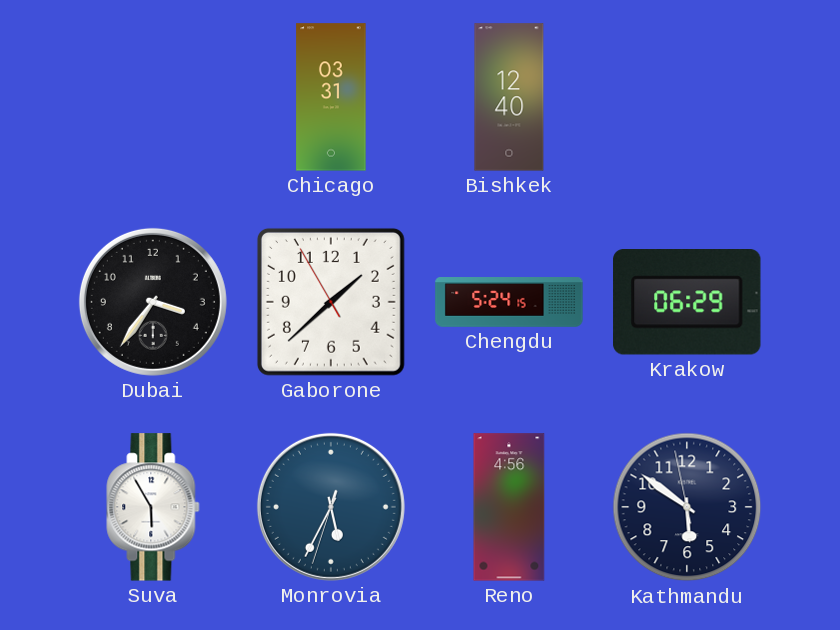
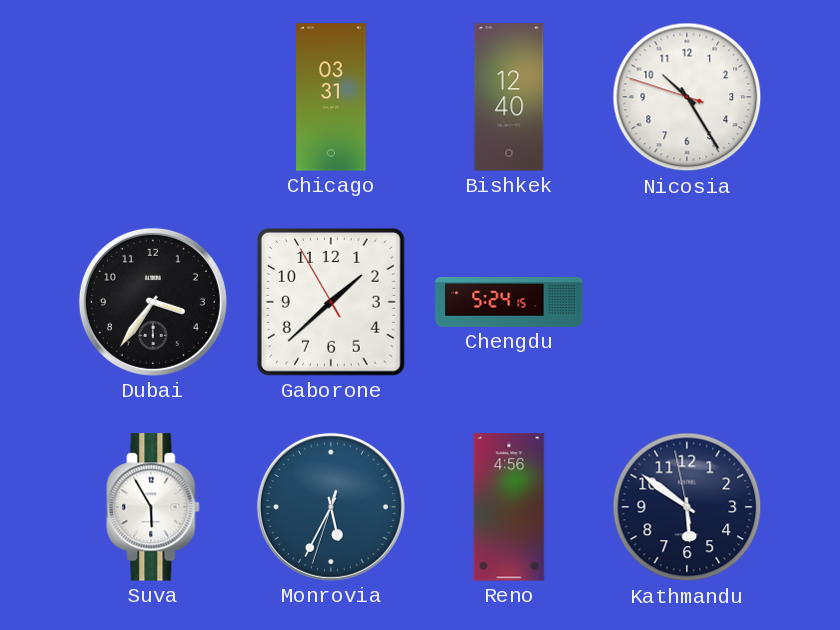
Nicosia: none -> 10:24 (687, 97)
Krakow: 06:29 -> none (687, 303)
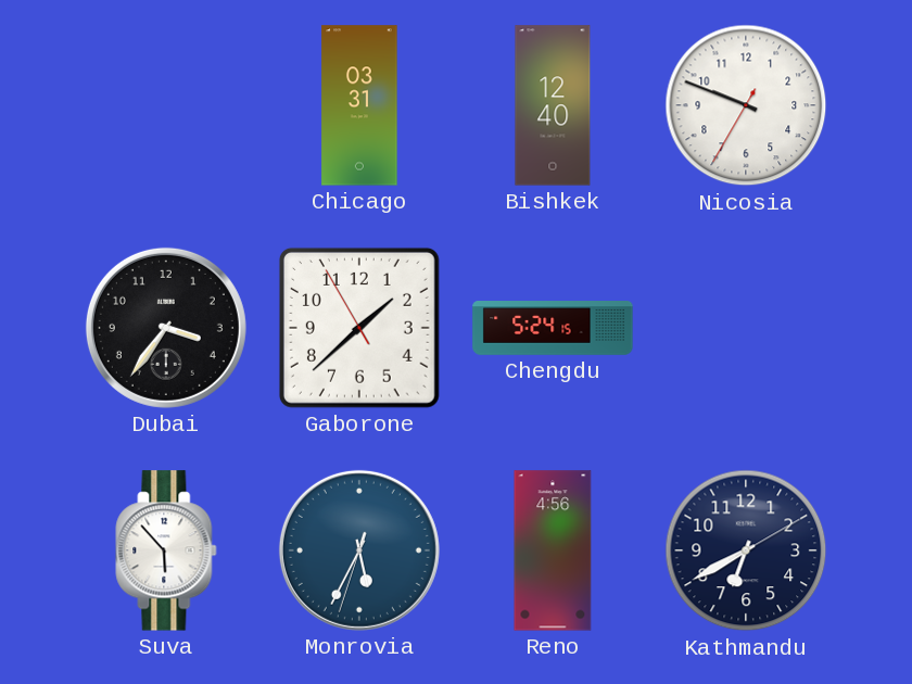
Nicosia: 10:24 -> 9:48 (746, 105)
Suva: 5:55 -> 5:53 (166, 550)
Kathmandu: 5:50 -> 6:40 (746, 550)
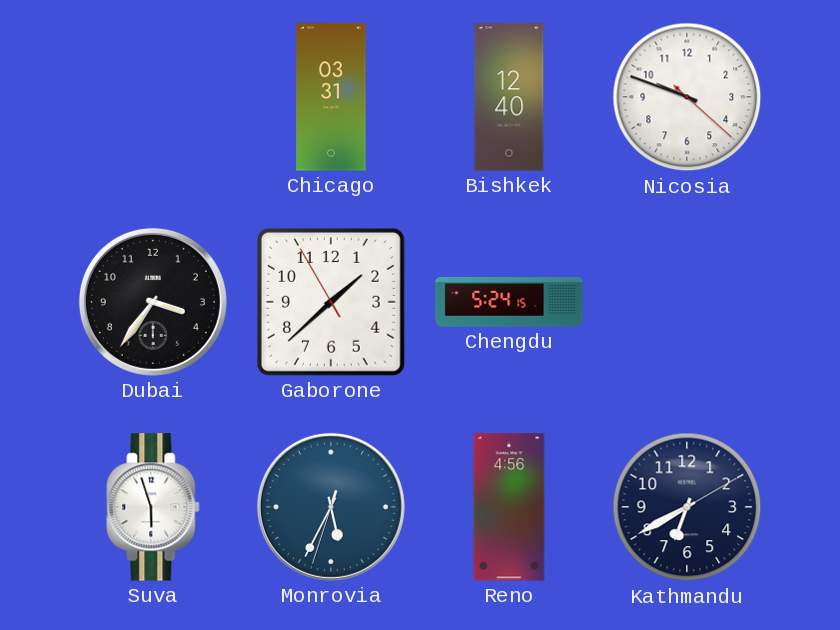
Nicosia: 9:48:35 -> 9:48:22 (687, 97)
Suva: 5:53 -> 5:57 (153, 507)
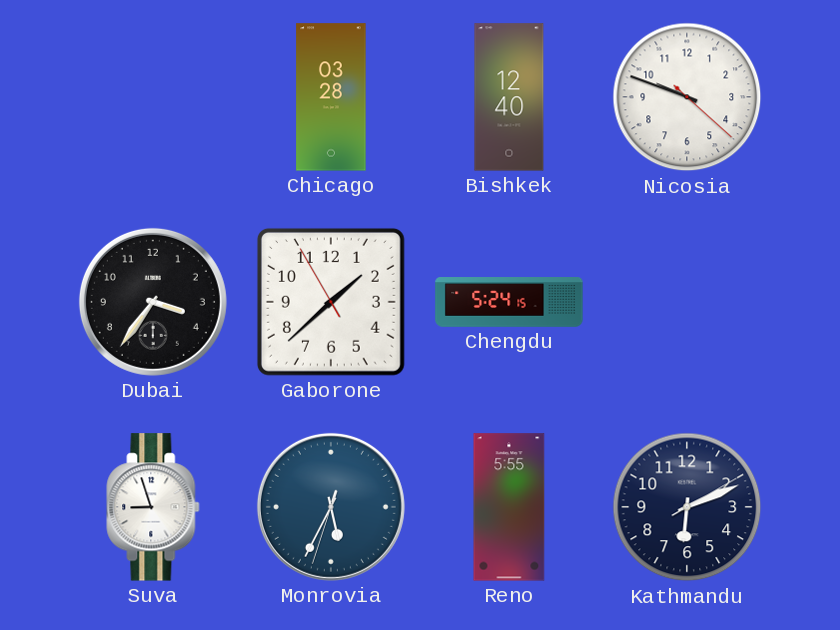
Chicago: 03:31 -> 03:28 (331, 97)
Suva: 5:57 -> 8:57 (153, 507)
Reno: 4:56 -> 5:55 (509, 507)
Kathmandu: 6:40 -> 6:11 (687, 507)
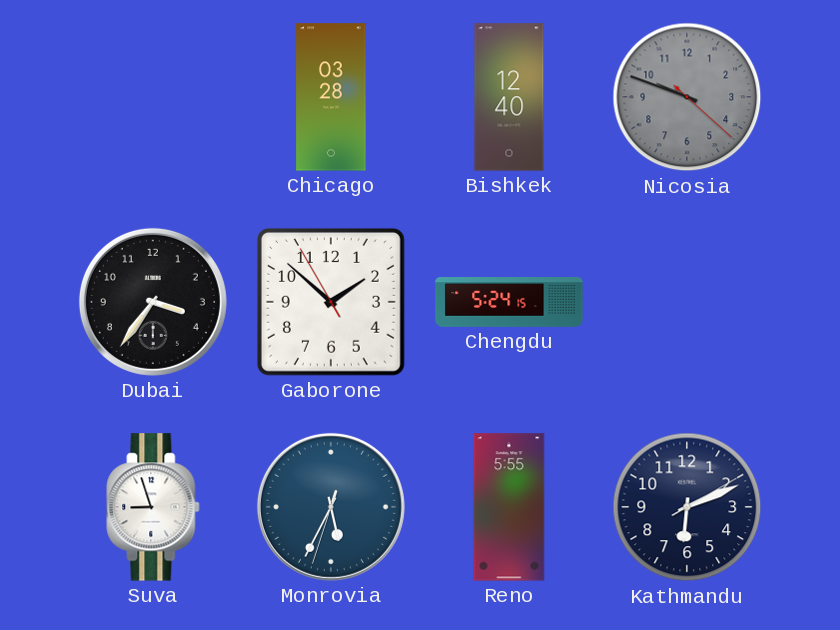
Nicosia dial: white -> grey (687, 97)
Gaborone: 1:37 -> 1:51 (331, 302)
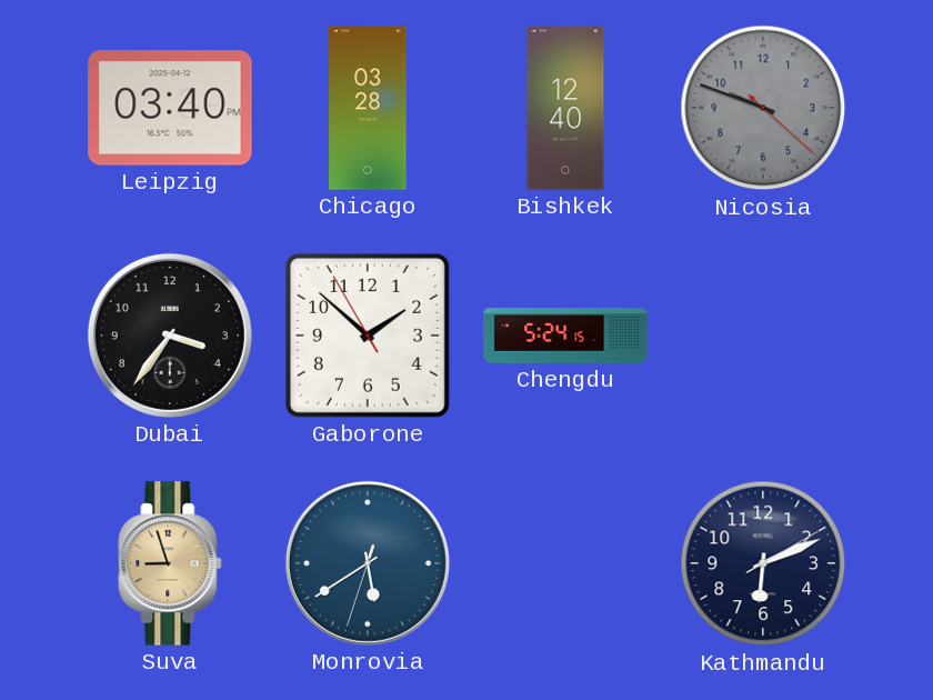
Leipzig: none -> 03:40 (170, 108)
Suva dial: white -> champagne (170, 563)
Monrovia: 5:34 -> 5:39 (368, 563)
Reno: 5:55 -> none (509, 507)
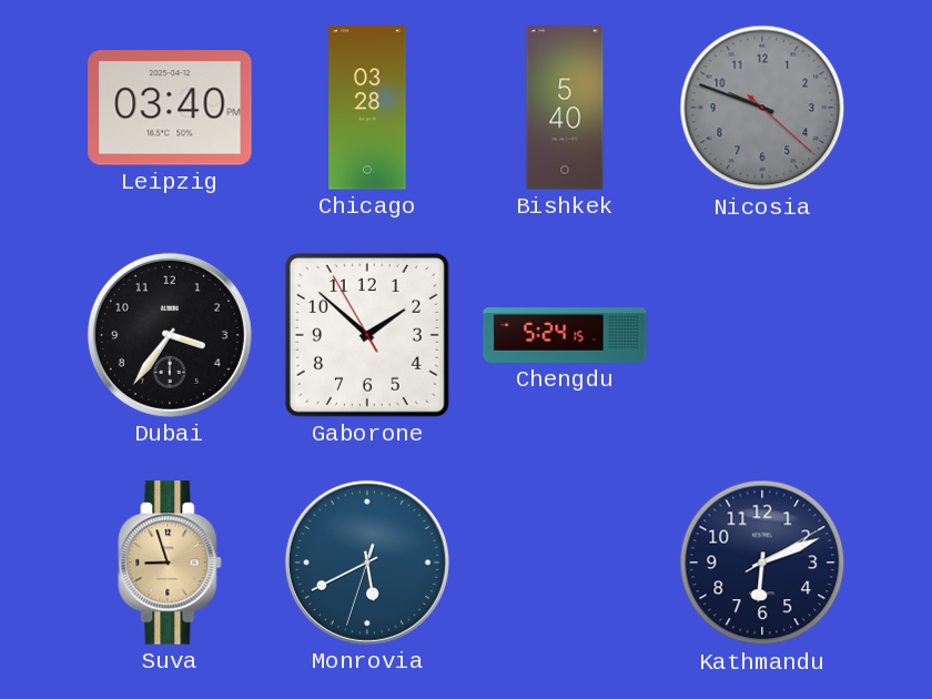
Bishkek: 12:40 -> 5:40 (565, 108)
Monrovia: 5:39 -> 5:40 (367, 563)
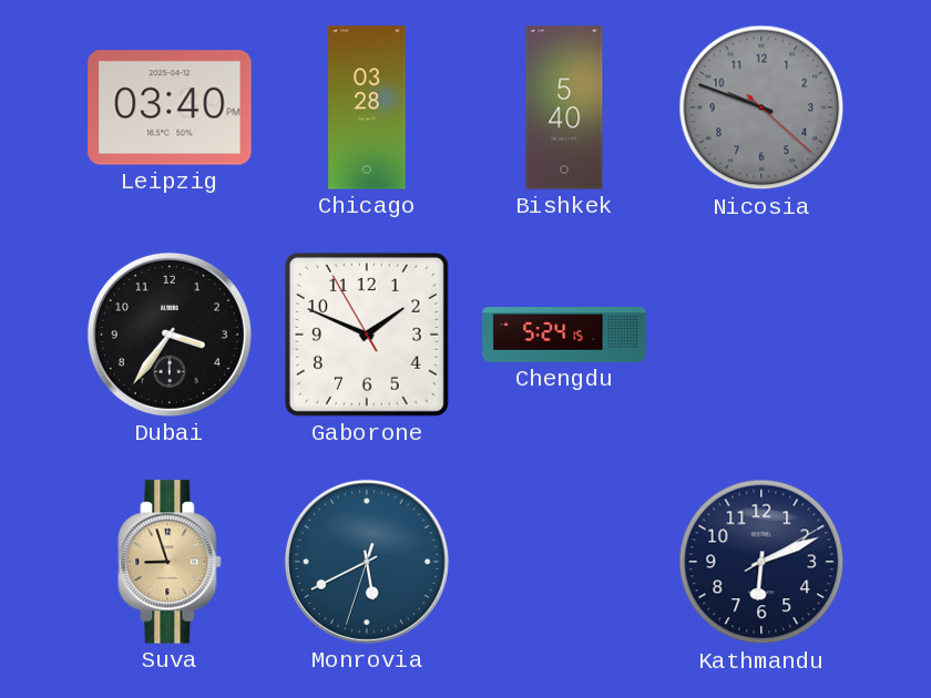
Gaborone: 1:51 -> 1:48 (367, 335)
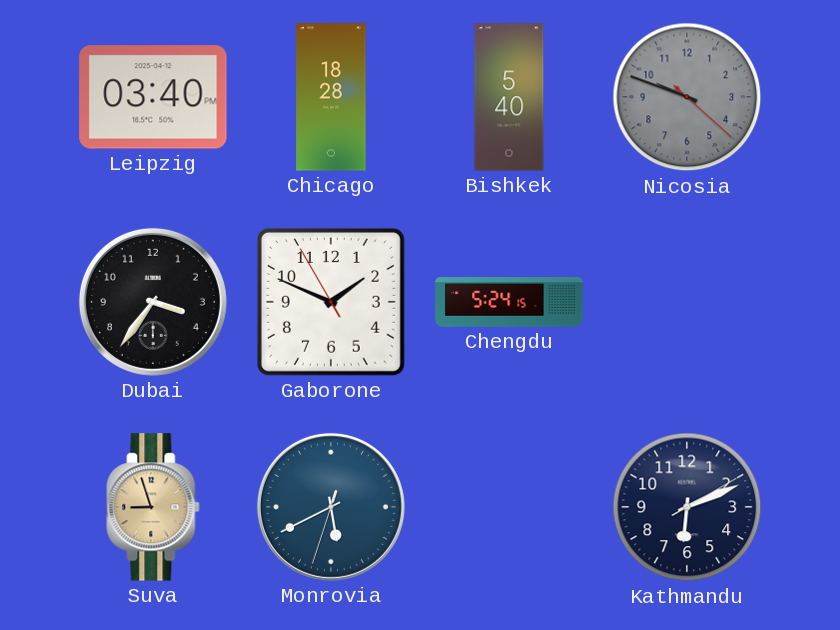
Chicago: 03:28 -> 18:28 (331, 97)
